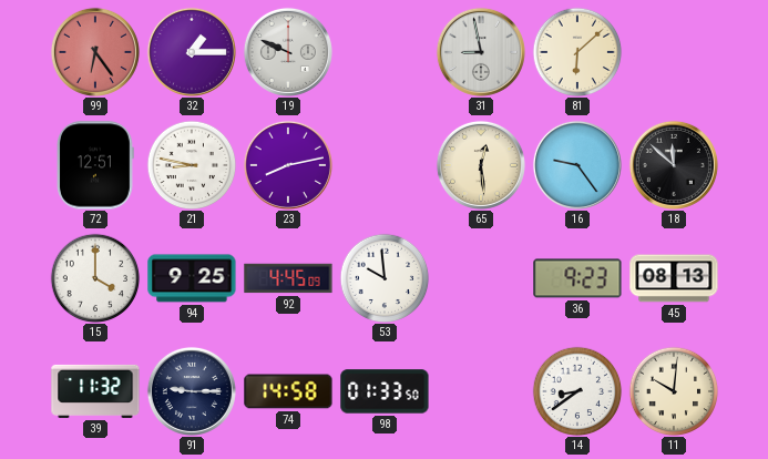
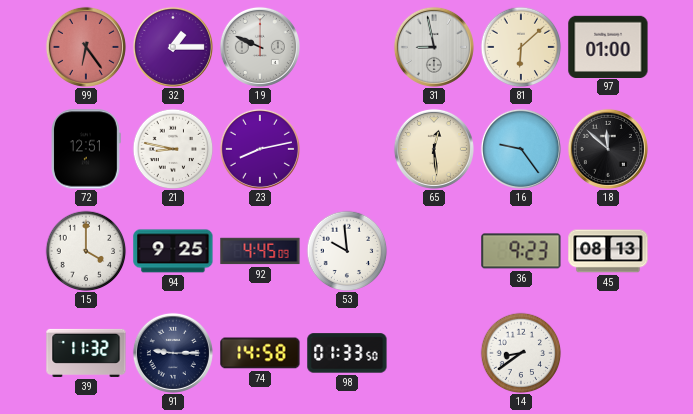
97: none -> 01:00 (608, 46)
11: 10:01 -> none (674, 391)
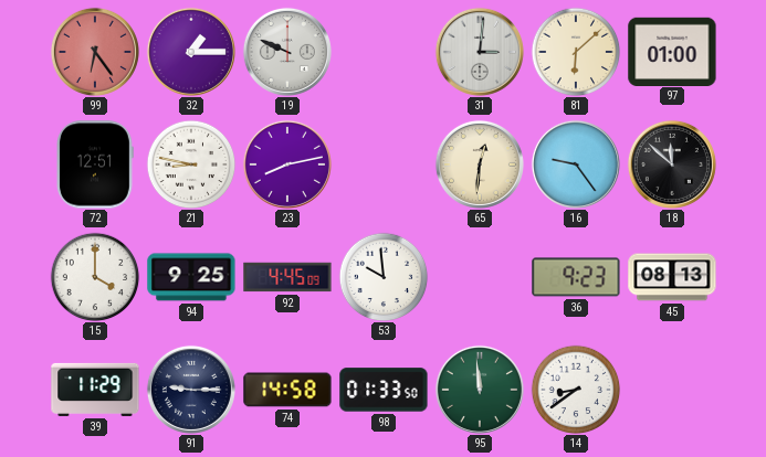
31: 8:58 -> 3:01 (480, 52)
65: 12:29 -> 12:31 (480, 164)
39: 11:32 -> 11:29 (95, 390)
95: none -> 11:59 (480, 390)
